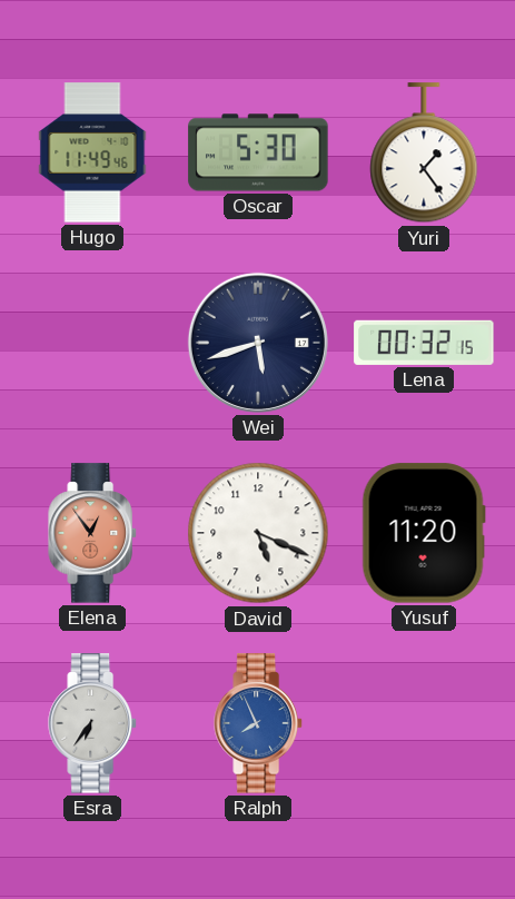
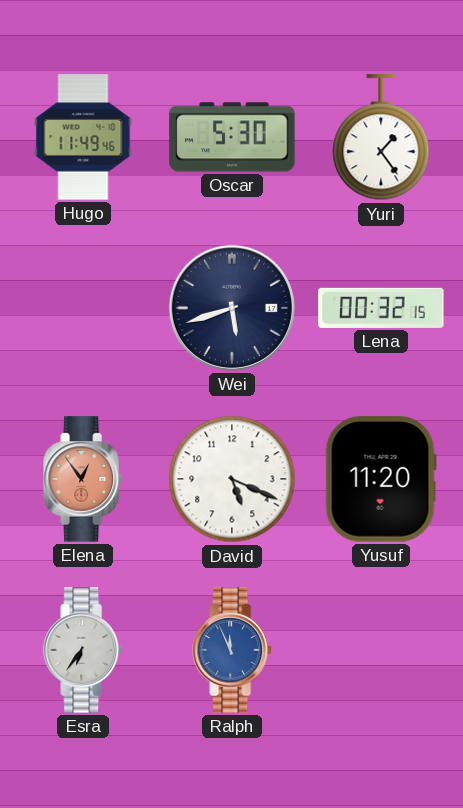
Ralph: 7:56 -> 11:56 (232, 650)
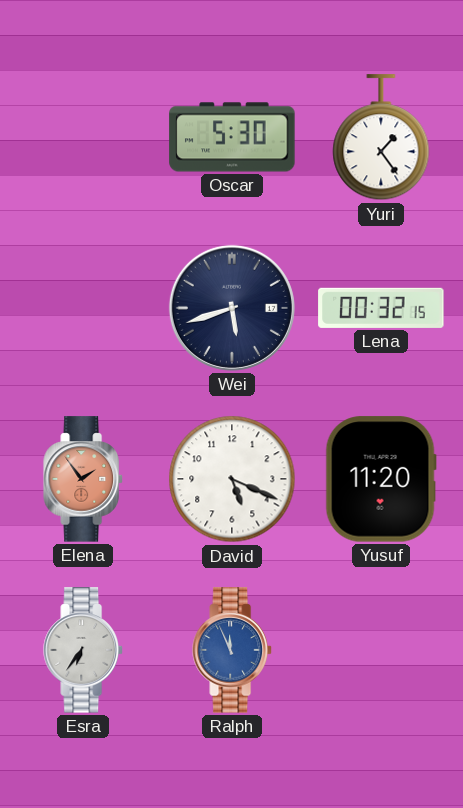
Hugo: 11:49 -> none (83, 137)
Elena: 12:54 -> 1:54 (83, 479)
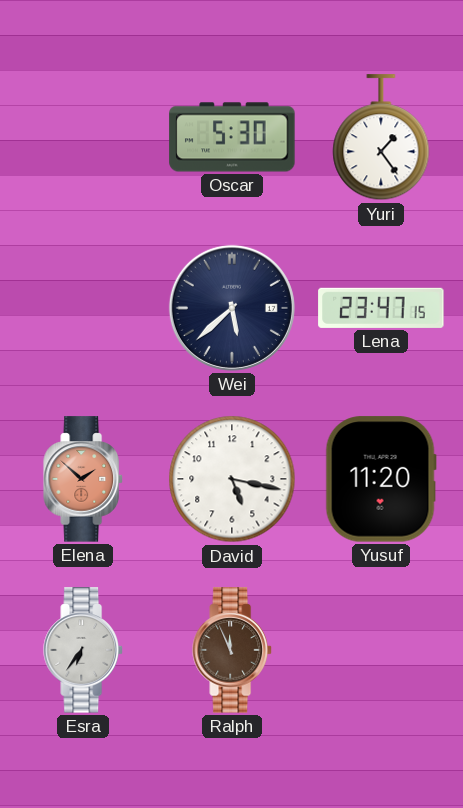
Wei: 5:42 -> 5:38 (232, 308)
Lena: 00:32 -> 23:47 (381, 308)
Elena: 1:54 -> 1:52 (83, 479)
David: 5:19 -> 5:17 (232, 479)
Ralph dial: blue -> brown (232, 650)
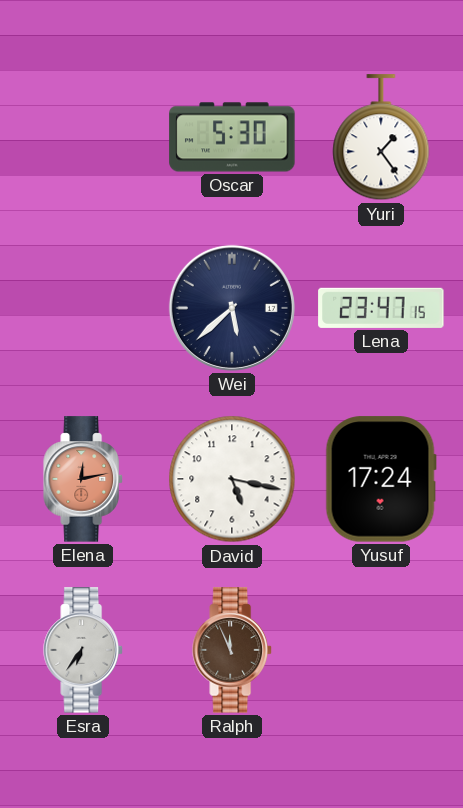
Elena: 1:52 -> 12:13 (83, 479)
Yusuf: 11:20 -> 17:24 (381, 479)
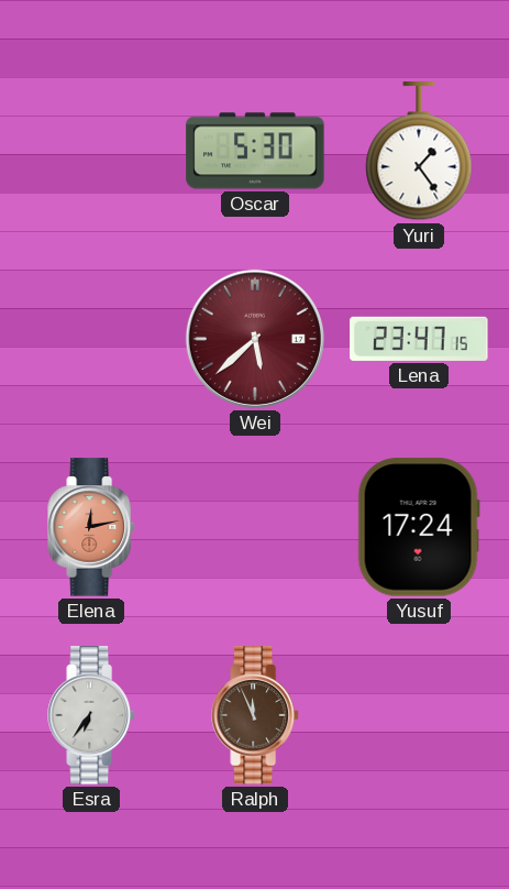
Wei dial: navy -> burgundy (255, 339)
David: 5:17 -> none (232, 479)
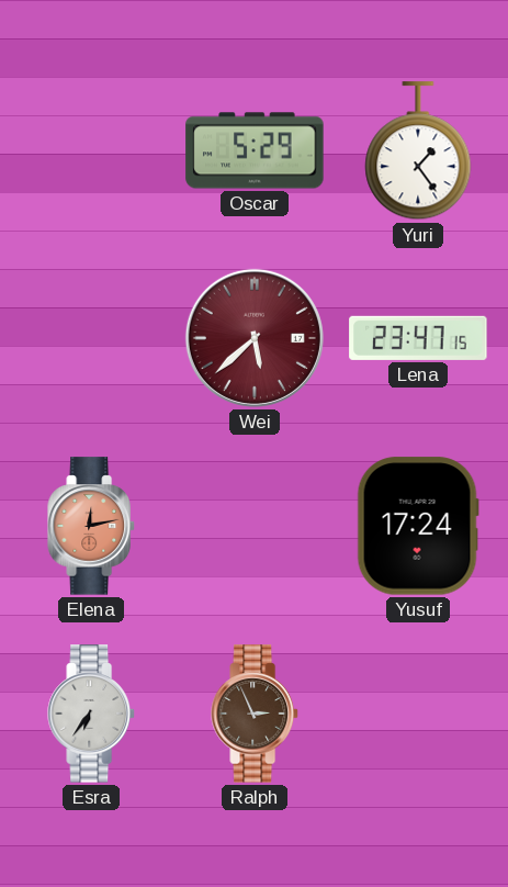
Oscar: 5:30 -> 5:29 (255, 150)
Ralph: 11:56 -> 2:56 (255, 714)
